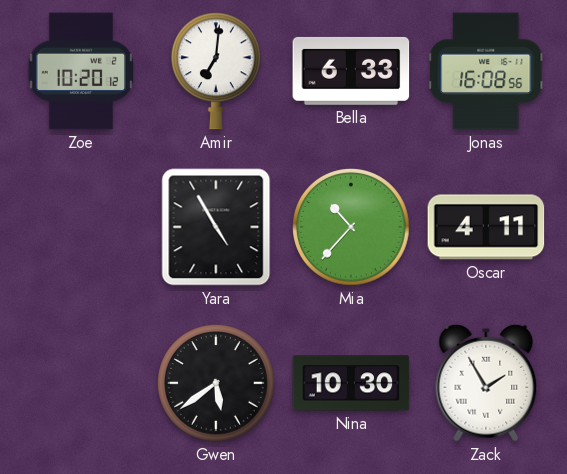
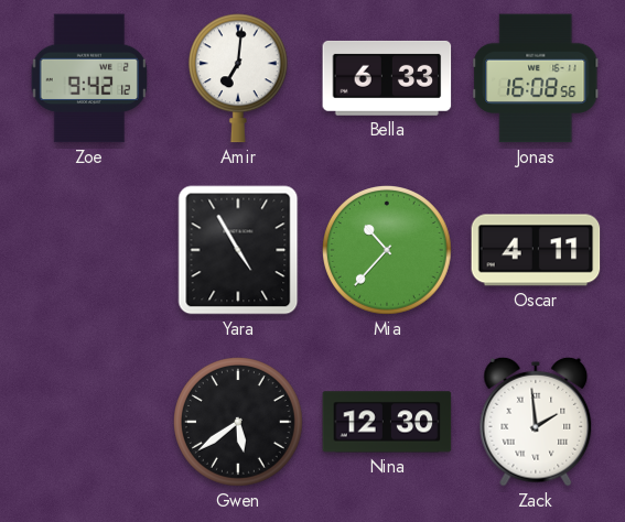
Zoe: 10:20 -> 9:42 (88, 78)
Nina: 10:30 -> 12:30 (387, 422)
Zack: 1:55 -> 1:59 (536, 422)
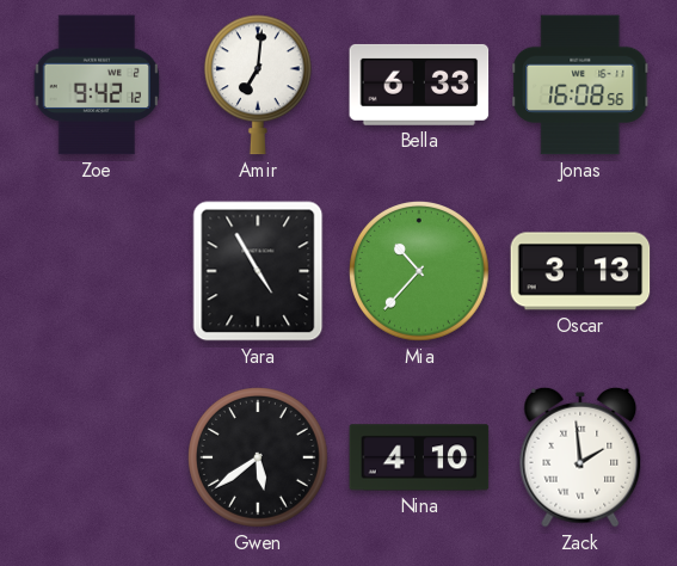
Oscar: 4:11 -> 3:13 (580, 271)
Nina: 12:30 -> 4:10 (419, 457)
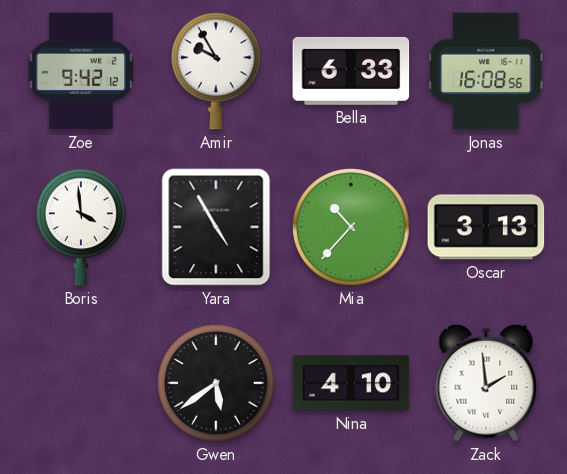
Amir: 7:01 -> 9:55 (216, 71)
Boris: none -> 3:59 (81, 227)
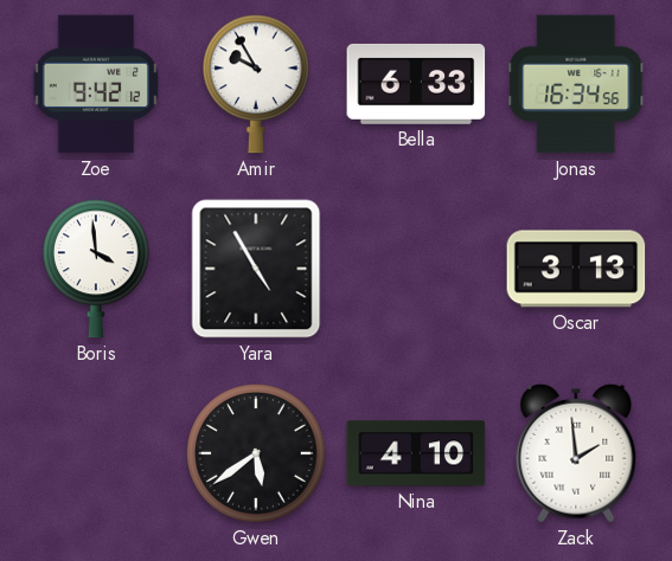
Jonas: 16:08 -> 16:34 (576, 84)
Mia: 10:37 -> none (352, 228)
